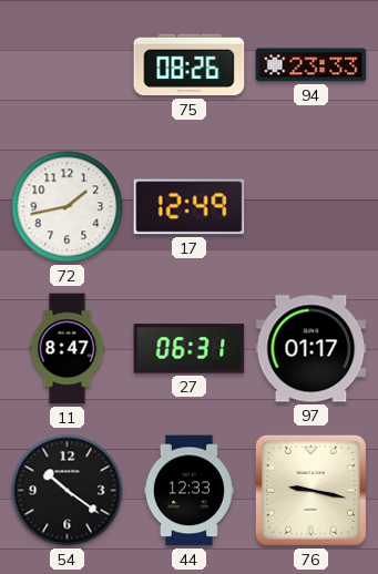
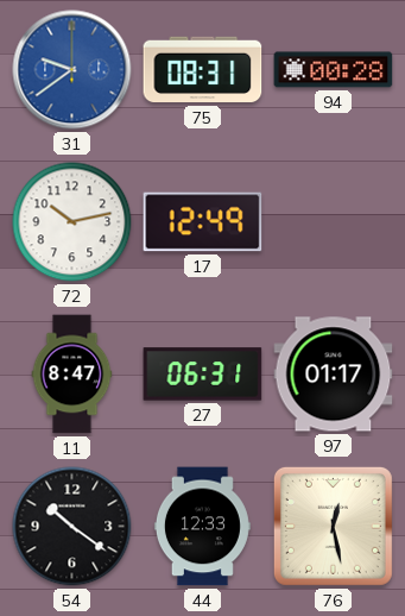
31: none -> 9:39 (72, 70)
75: 08:26 -> 08:31 (203, 70)
94: 23:33 -> 00:28 (334, 70)
72: 1:43 -> 10:13 (72, 222)
76: 9:17 -> 12:28 (333, 526)
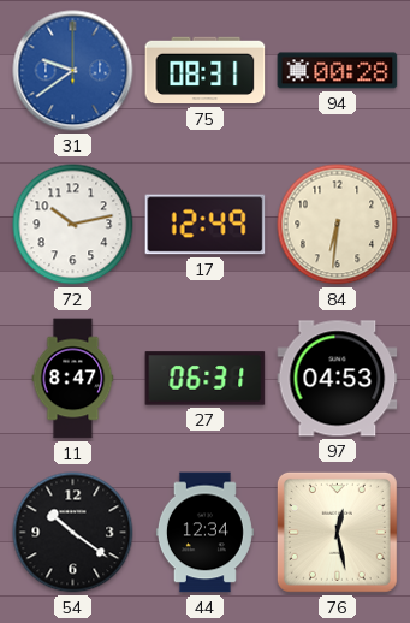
84: none -> 6:31 (338, 225)
97: 01:17 -> 04:53 (338, 379)
44: 12:33 -> 12:34 (204, 533)
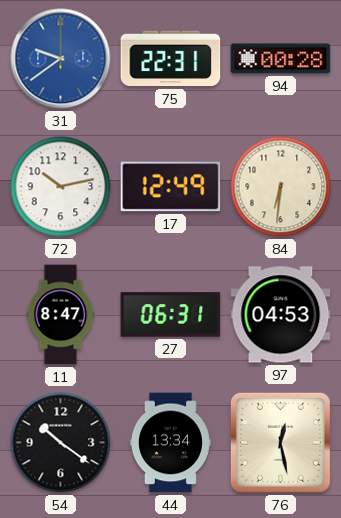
75: 08:31 -> 22:31 (171, 59)
44: 12:34 -> 13:34 (170, 443)
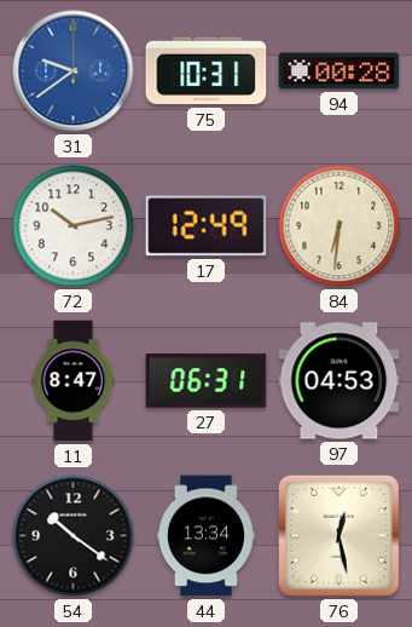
75: 22:31 -> 10:31 (207, 71)
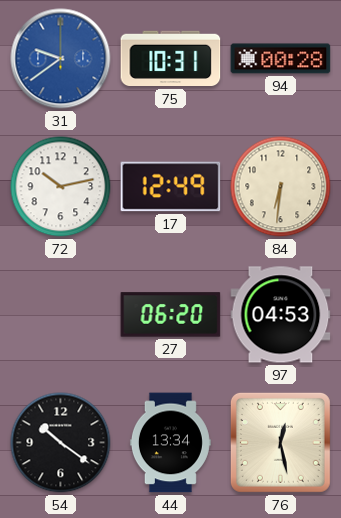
11: 8:47 -> none (74, 381)
27: 06:31 -> 06:20 (171, 315)
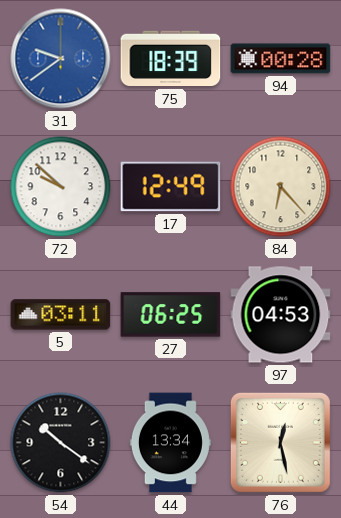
75: 10:31 -> 18:39 (171, 59)
72: 10:13 -> 9:52 (61, 187)
84: 6:31 -> 6:23 (281, 187)
5: none -> 03:11 (61, 315)
27: 06:20 -> 06:25 (171, 315)
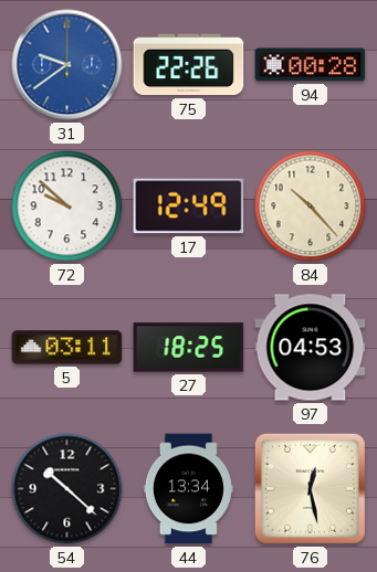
75: 18:39 -> 22:26 (189, 65)
84: 6:23 -> 10:23 (311, 206)
27: 06:25 -> 18:25 (189, 348)
54: 10:21 -> 10:22 (67, 489)
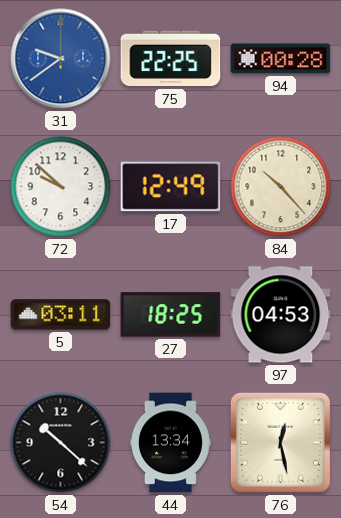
75: 22:26 -> 22:25 (171, 59)
